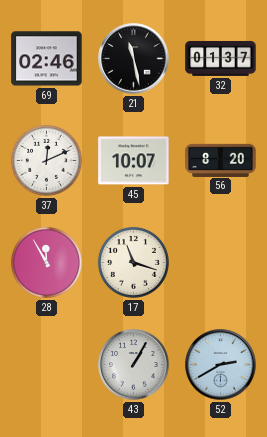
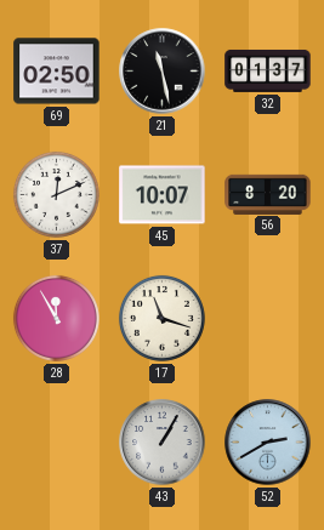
69: 02:46 -> 02:50 (57, 72)
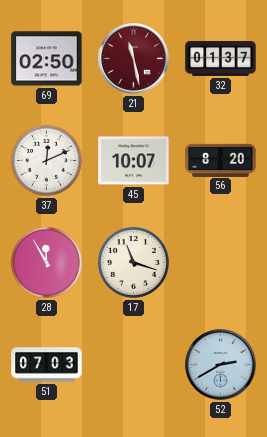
21 dial: black -> burgundy (134, 59)
51: none -> 07:03 (47, 365)
43: 1:05 -> none (163, 443)
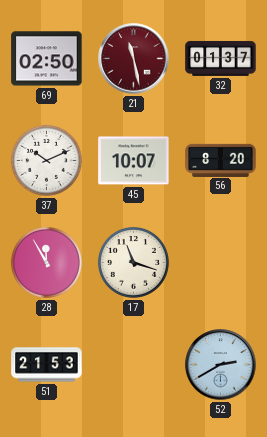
37: 12:11 -> 10:11 (46, 160)
51: 07:03 -> 21:53 (47, 365)
